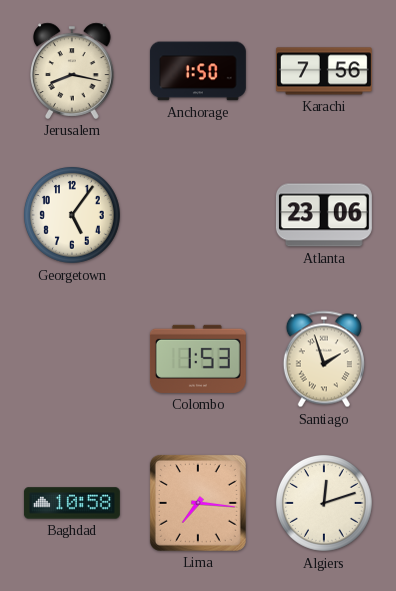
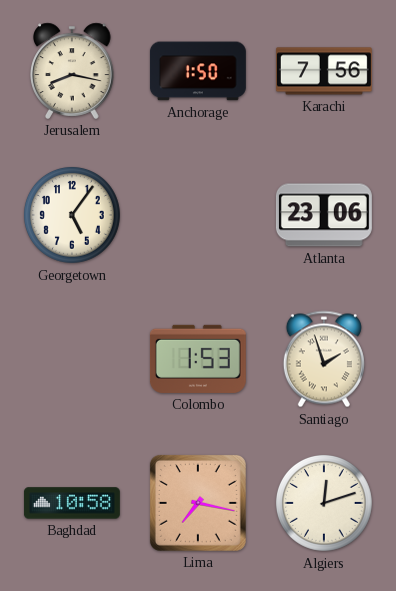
Lima: 7:16 -> 7:17 (198, 503)
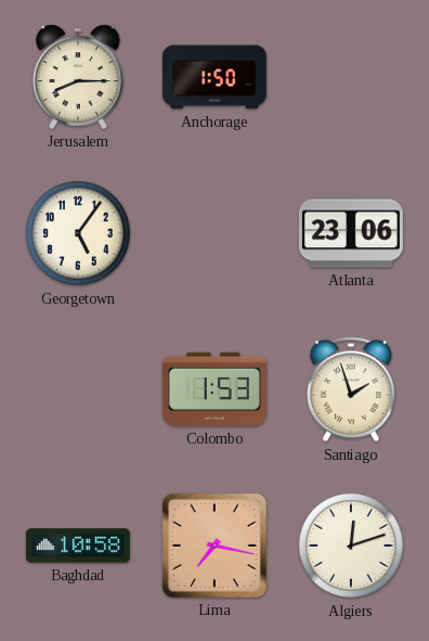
Jerusalem: 8:17 -> 8:15 (78, 77)
Karachi: 7:56 -> none (324, 71)
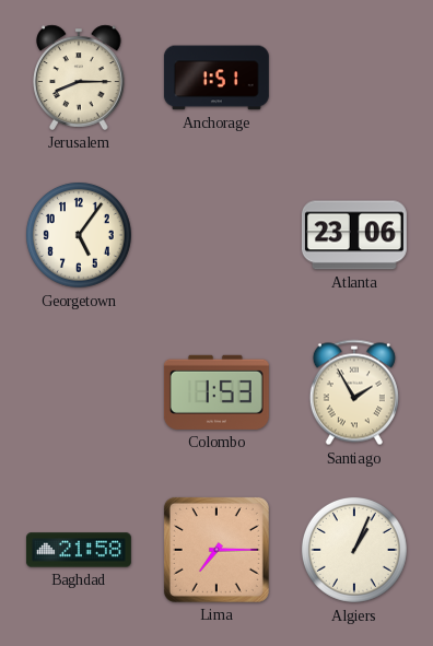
Anchorage: 1:50 -> 1:51 (216, 78)
Santiago: 1:57 -> 1:55 (354, 392)
Baghdad: 10:58 -> 21:58 (79, 550)
Lima: 7:17 -> 7:15 (216, 550)
Algiers: 12:12 -> 1:04 (354, 550)
